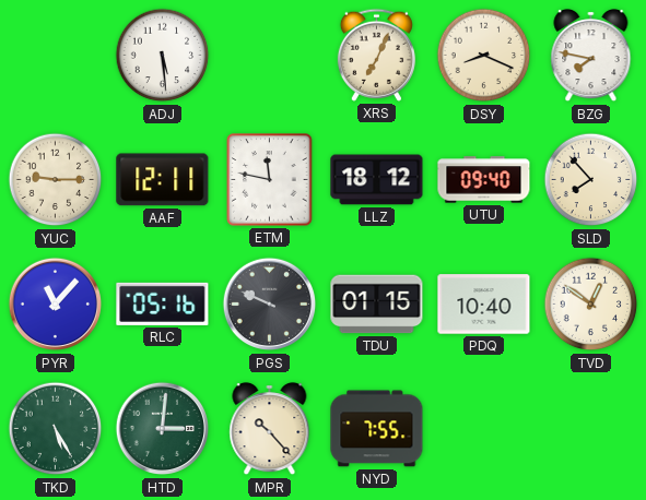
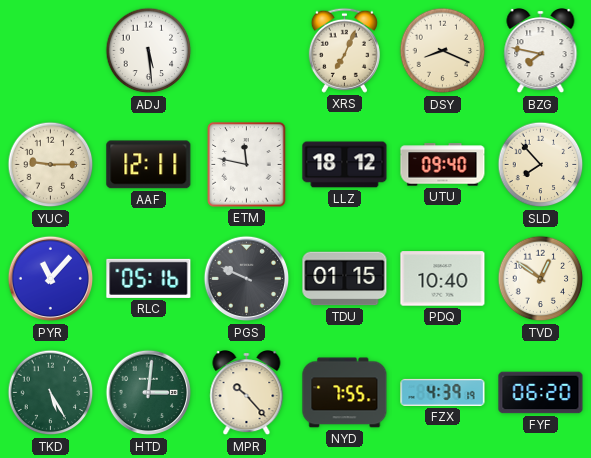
FZX: none -> 4:39 (443, 392)
FYF: none -> 06:20 (541, 393)
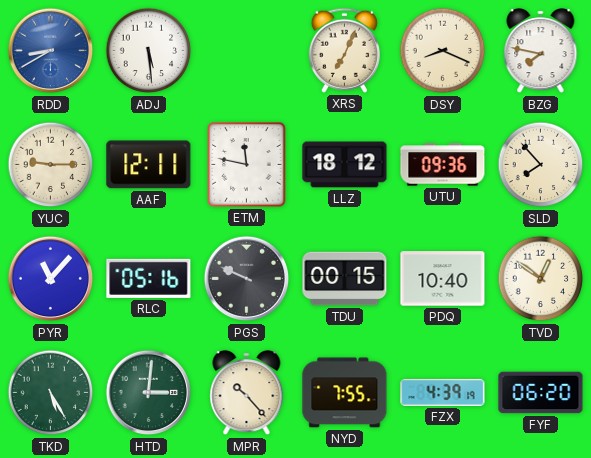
RDD: none -> 8:40 (51, 51)
UTU: 09:40 -> 09:36 (443, 165)
TDU: 01:15 -> 00:15 (345, 279)
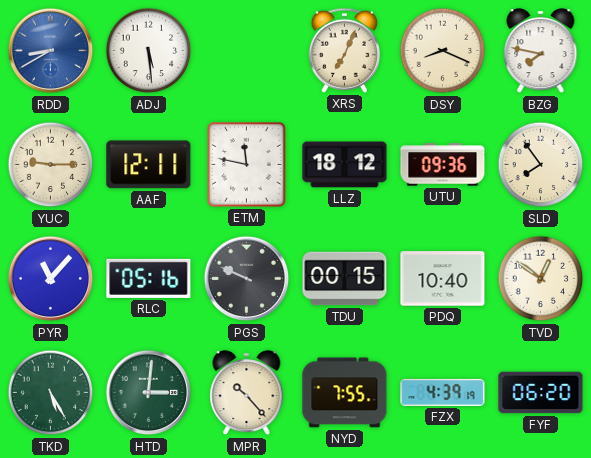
SLD: 7:53 -> 7:54 (541, 165)
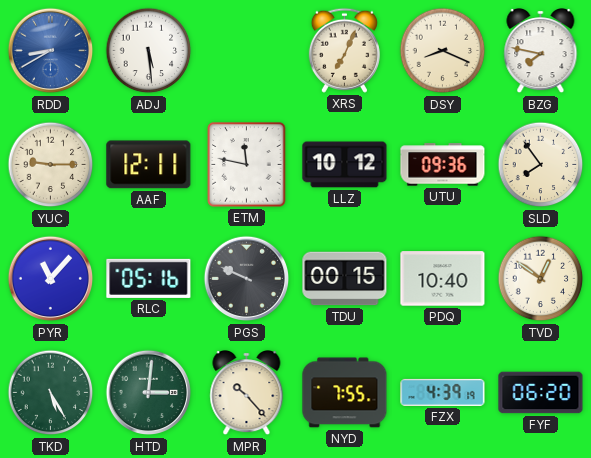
LLZ: 18:12 -> 10:12 (345, 165)
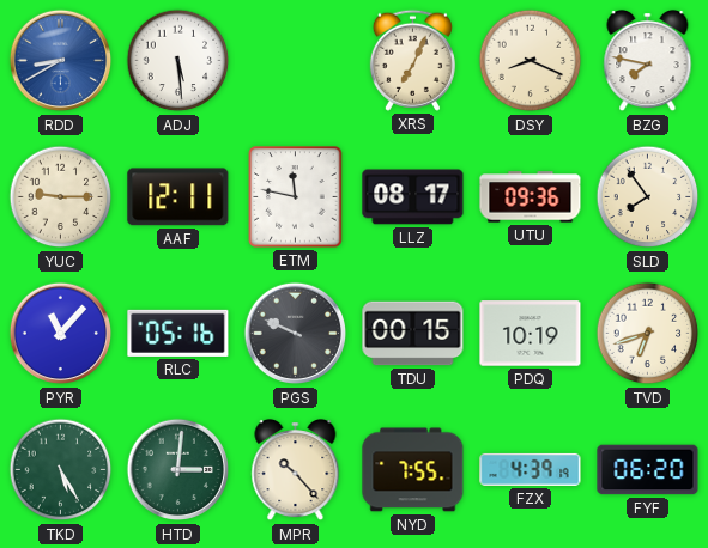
LLZ: 10:12 -> 08:17 (413, 197)
PDQ: 10:40 -> 10:19 (531, 334)
TVD: 12:51 -> 6:42 (648, 334)
